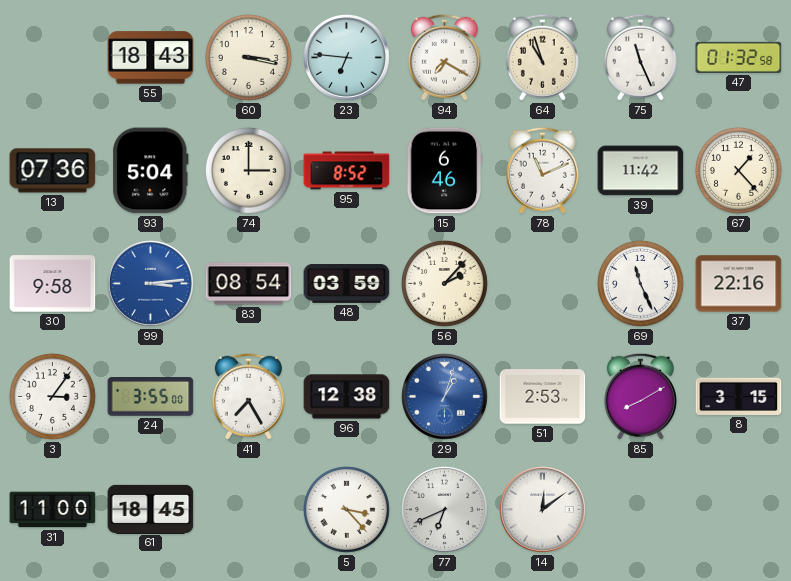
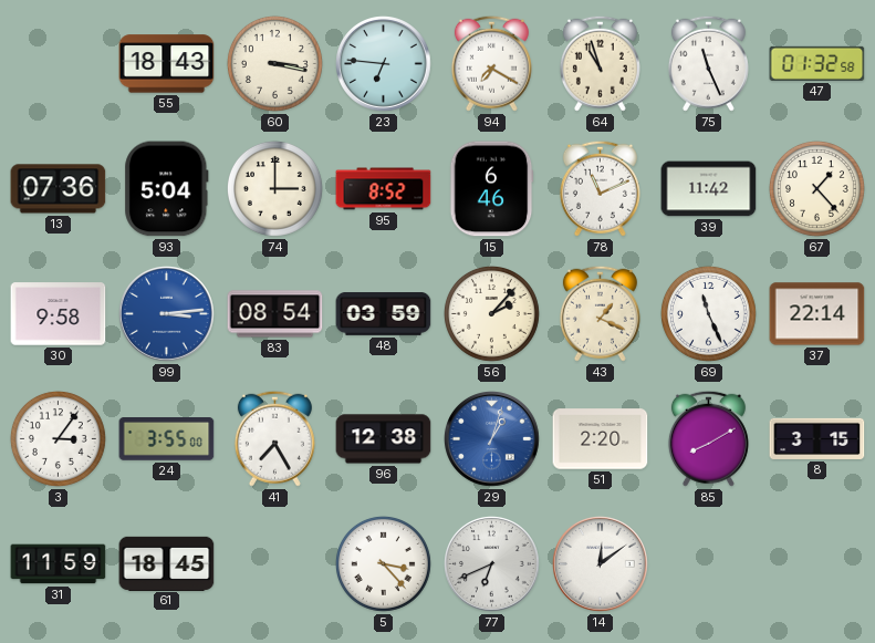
43: none -> 1:19 (600, 313)
37: 22:16 -> 22:14 (817, 314)
51: 2:53 -> 2:20 (601, 439)
31: 11:00 -> 11:59 (59, 564)
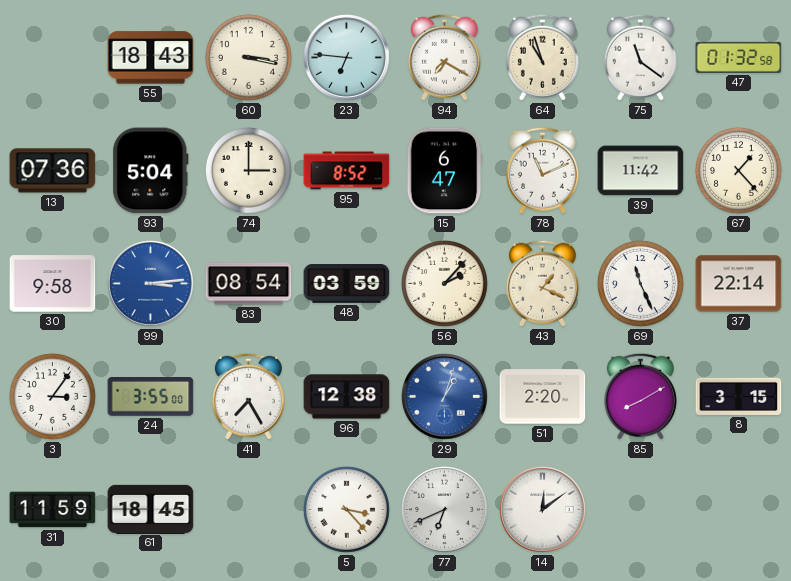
75: 11:26 -> 11:21 (640, 57)
15: 6:46 -> 6:47 (445, 171)
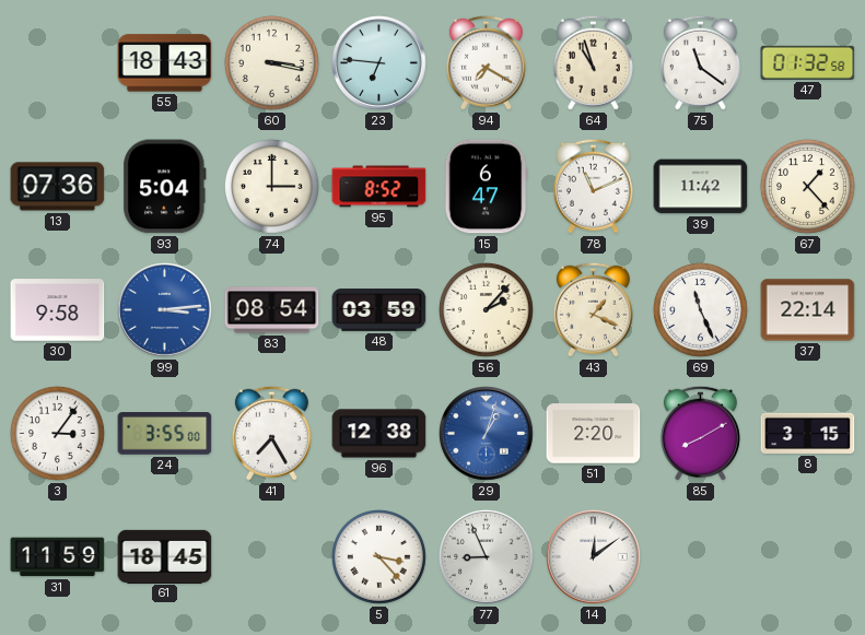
77: 6:41 -> 8:56 (487, 557)
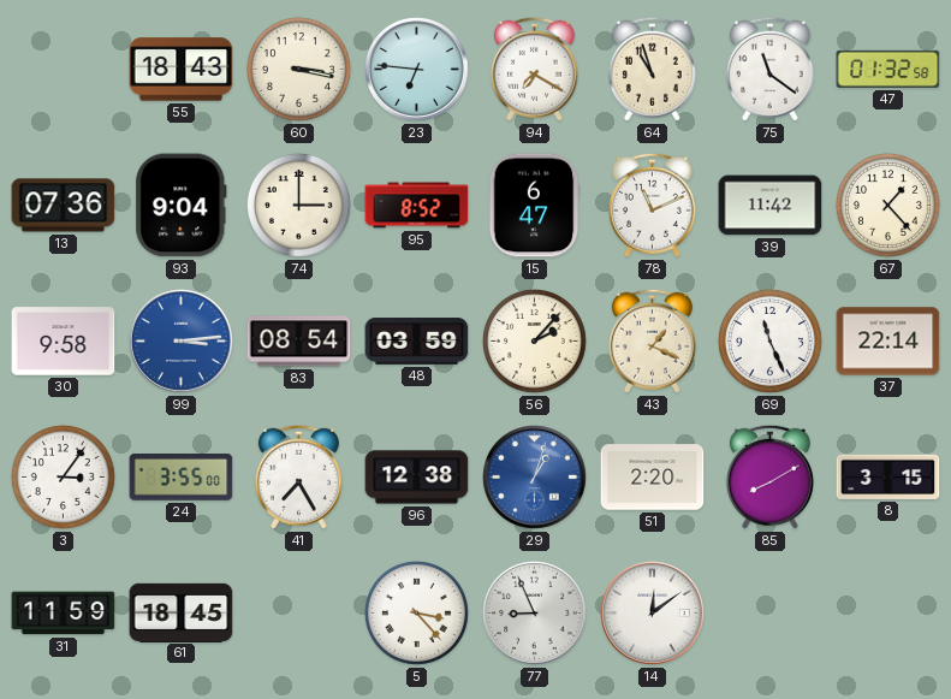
93: 5:04 -> 9:04 (182, 206)
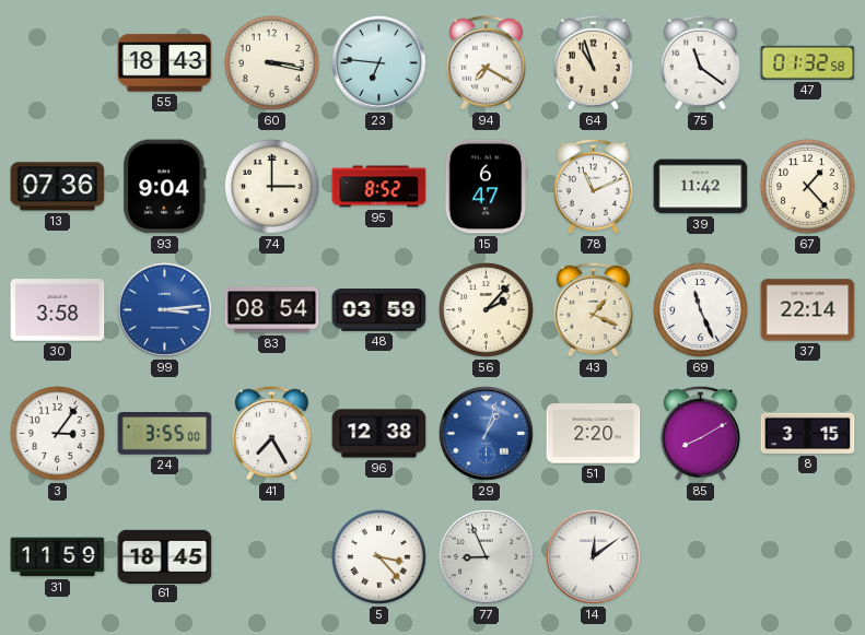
30: 9:58 -> 3:58 (58, 310)
